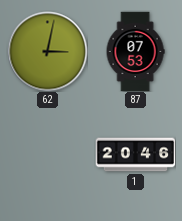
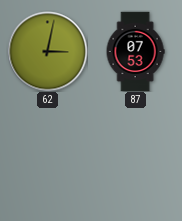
1: 20:46 -> none (135, 155)
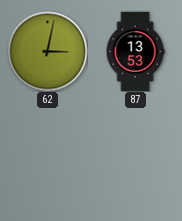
87: 07:53 -> 13:53 (135, 51)
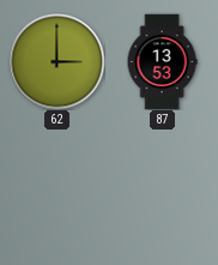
62: 3:02 -> 3:00 (56, 61)
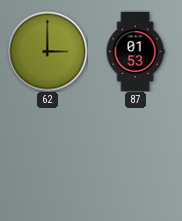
87: 13:53 -> 01:53 (135, 51)
